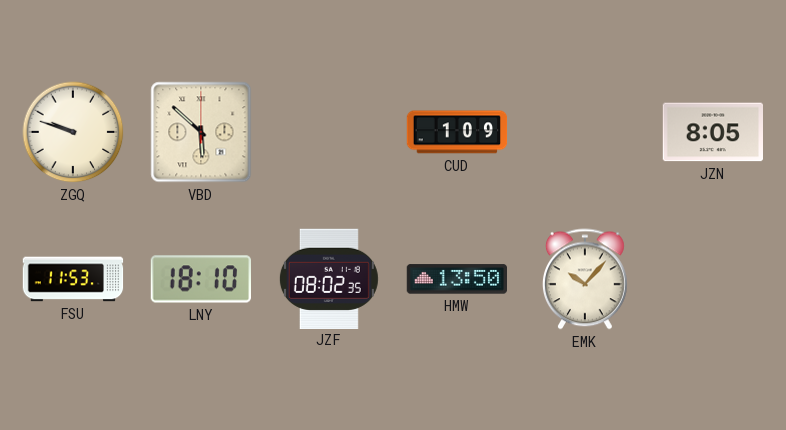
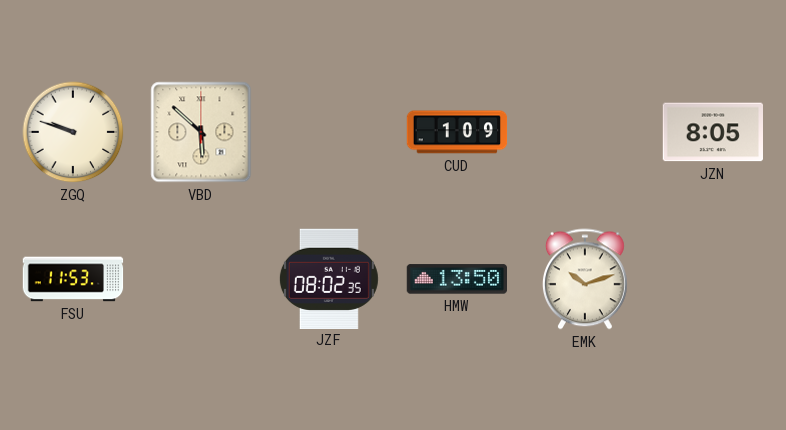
LNY: 18:10 -> none (200, 279)
EMK: 10:07 -> 10:12 (585, 279)
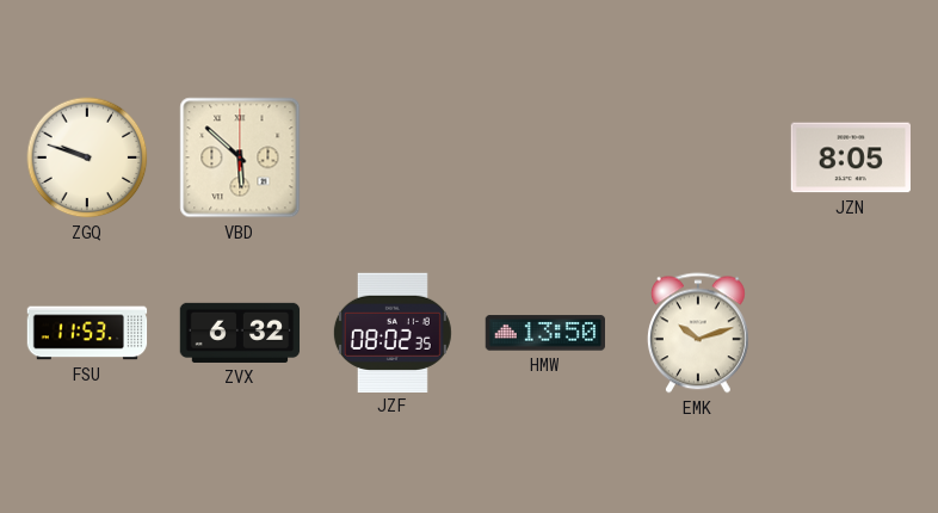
CUD: 1:09 -> none (457, 132)
ZVX: none -> 6:32 (240, 333)
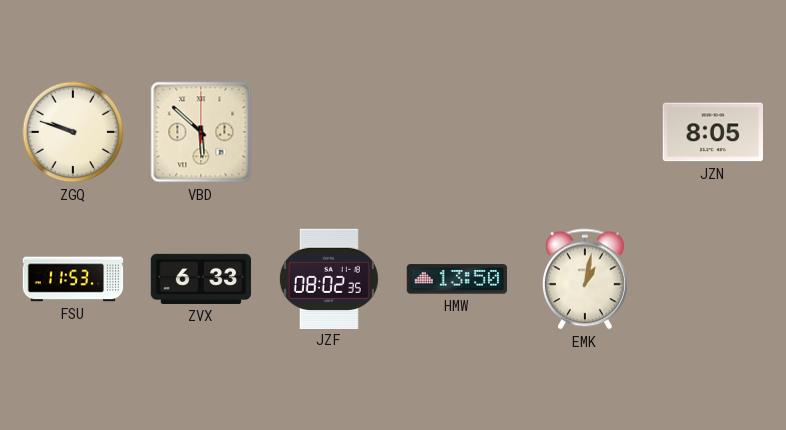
ZVX: 6:32 -> 6:33 (201, 279)
EMK: 10:12 -> 1:02 (585, 279)
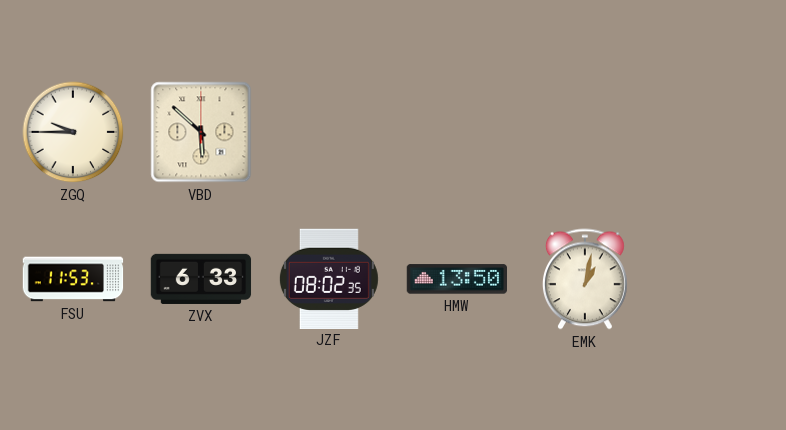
ZGQ: 9:48 -> 9:45 (73, 132)
JZN: 8:05 -> none (712, 132)
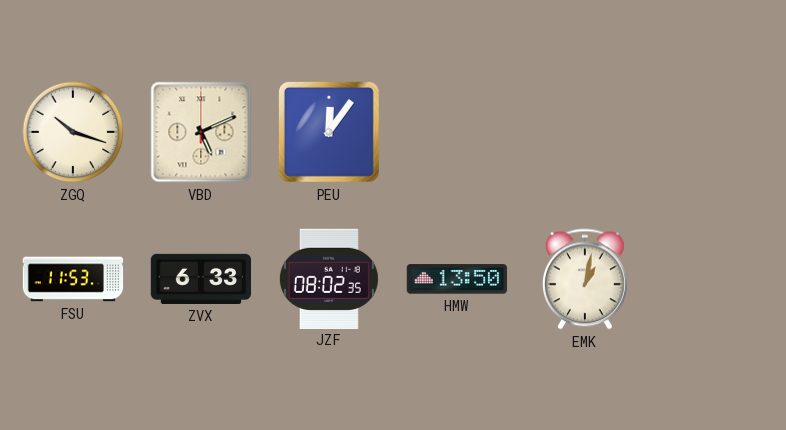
ZGQ: 9:45 -> 10:18 (73, 132)
VBD: 5:52 -> 5:11 (201, 132)
PEU: none -> 12:06 (329, 132)
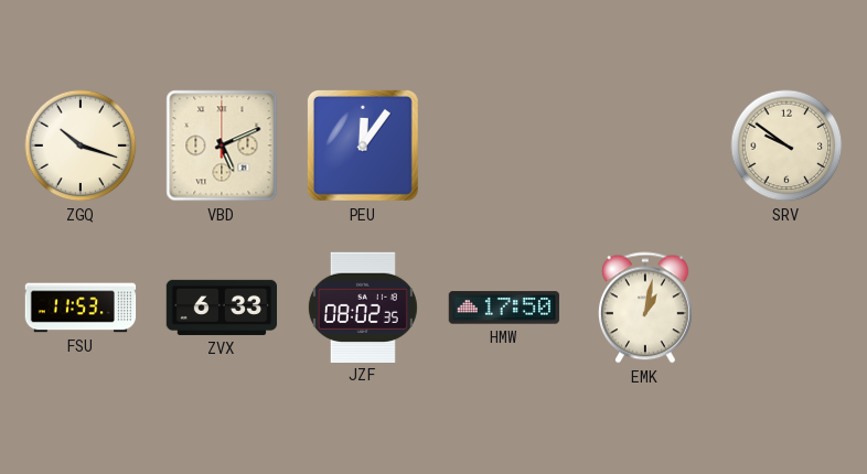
SRV: none -> 9:51 (786, 146)
HMW: 13:50 -> 17:50 (503, 308)
